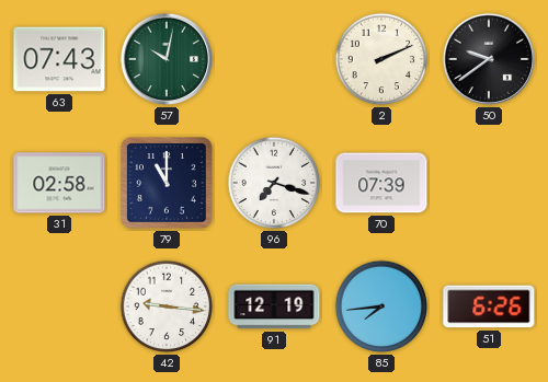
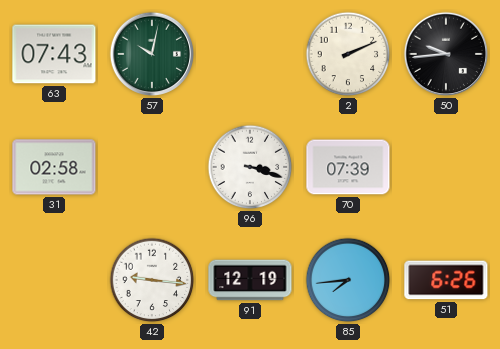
50: 9:39 -> 9:44 (446, 54)
79: 11:00 -> none (168, 184)
96: 7:18 -> 3:18 (250, 167)
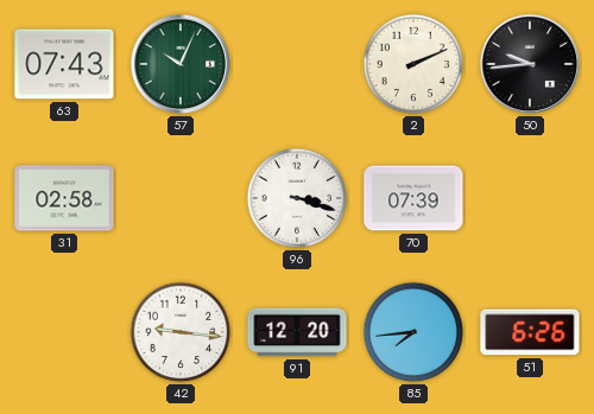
57: 10:02 -> 10:04 (181, 64)
91: 12:19 -> 12:20 (297, 332)
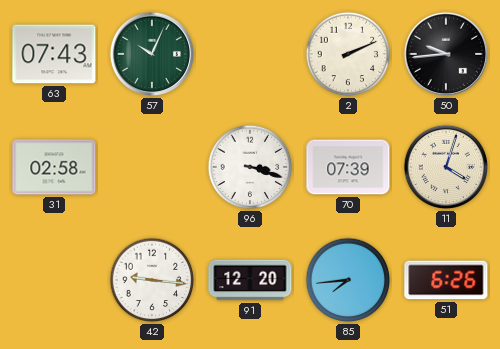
11: none -> 4:03 (446, 167)
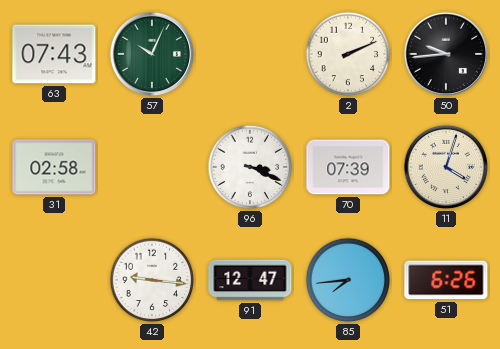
96: 3:18 -> 3:19 (250, 167)
91: 12:20 -> 12:47 (250, 280)
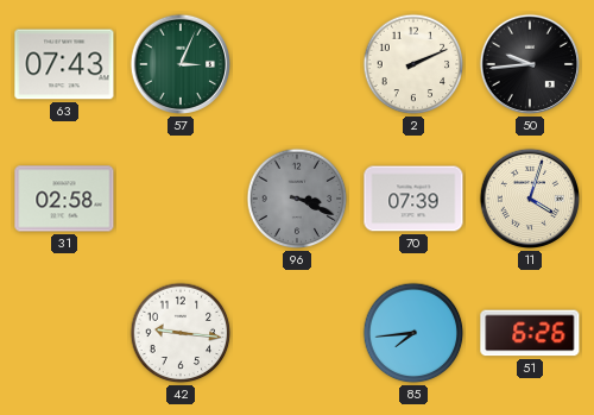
57: 10:04 -> 3:04 (181, 64)
96 dial: white -> grey (297, 199)
91: 12:47 -> none (250, 280)
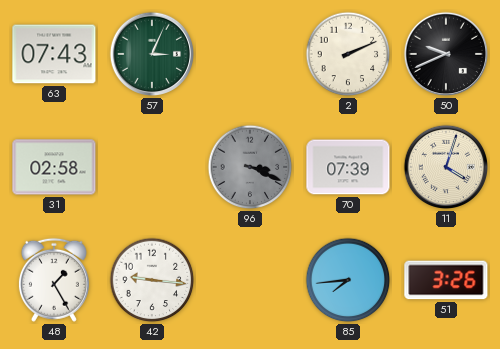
50: 9:44 -> 9:41 (446, 54)
48: none -> 1:25 (54, 280)
51: 6:26 -> 3:26 (446, 280)
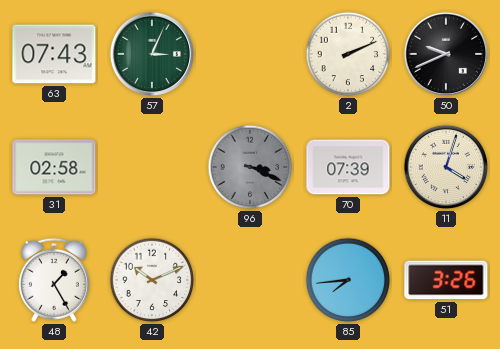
42: 9:16 -> 10:11 (152, 280)
